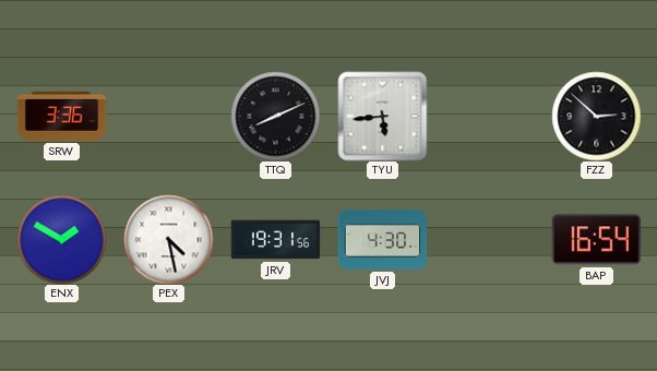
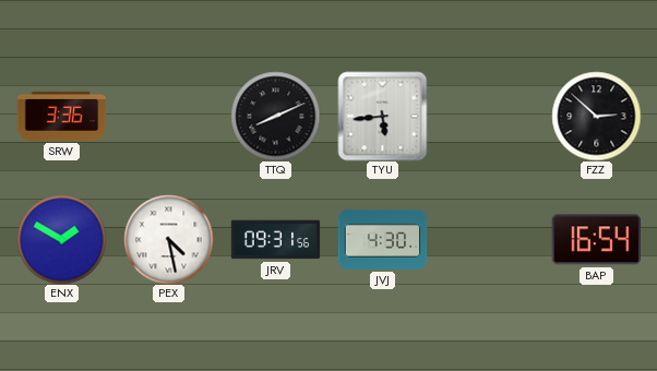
JRV: 19:31 -> 09:31 (275, 240)
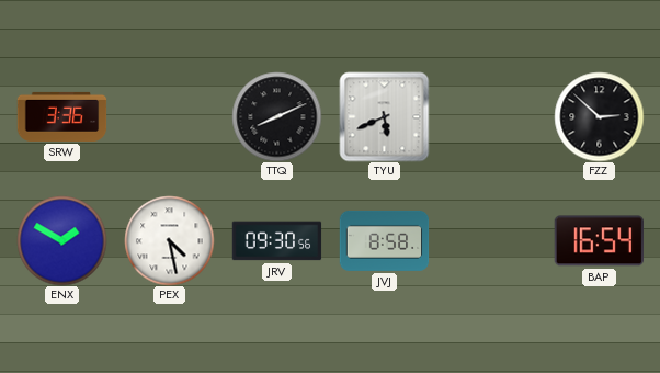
TYU: 5:44 -> 5:41 (384, 116)
JRV: 09:31 -> 09:30 (276, 241)
JVJ: 4:30 -> 8:58 (384, 240)
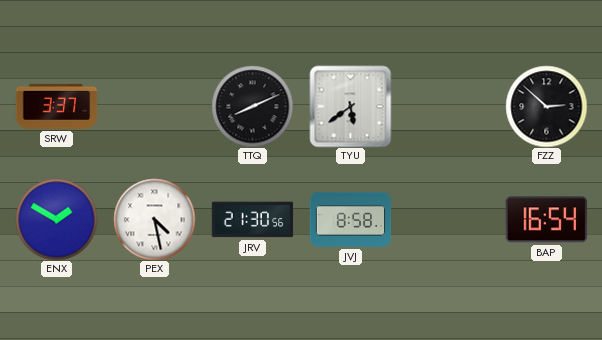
SRW: 3:36 -> 3:37 (56, 106)
TYU: 5:41 -> 5:39 (350, 106)
JRV: 09:30 -> 21:30 (252, 220)
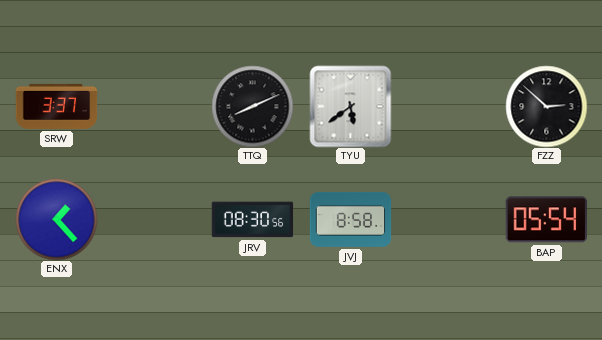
ENX: 1:50 -> 1:23 (56, 219)
PEX: 4:28 -> none (154, 219)
JRV: 21:30 -> 08:30 (252, 220)
BAP: 16:54 -> 05:54 (546, 220)
